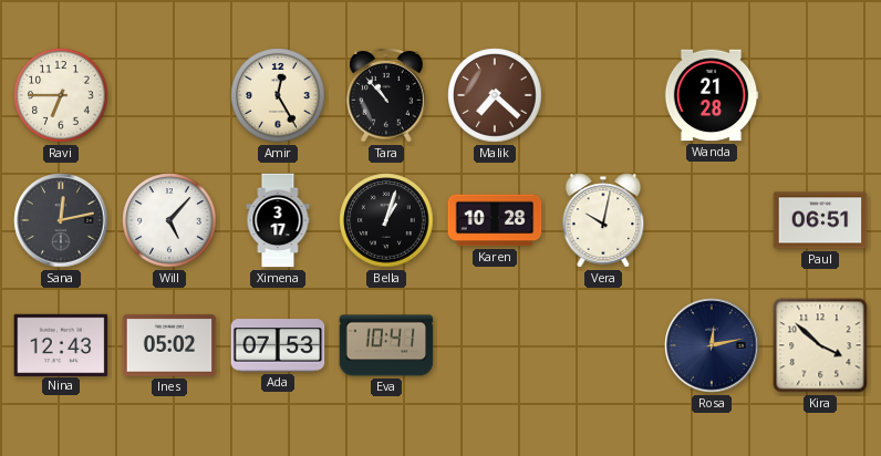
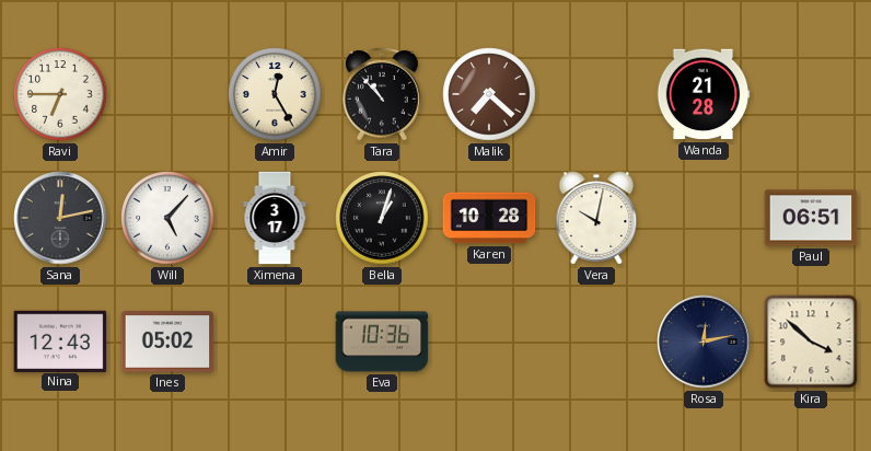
Ada: 07:53 -> none (278, 345)
Eva: 10:41 -> 10:36 (382, 342)
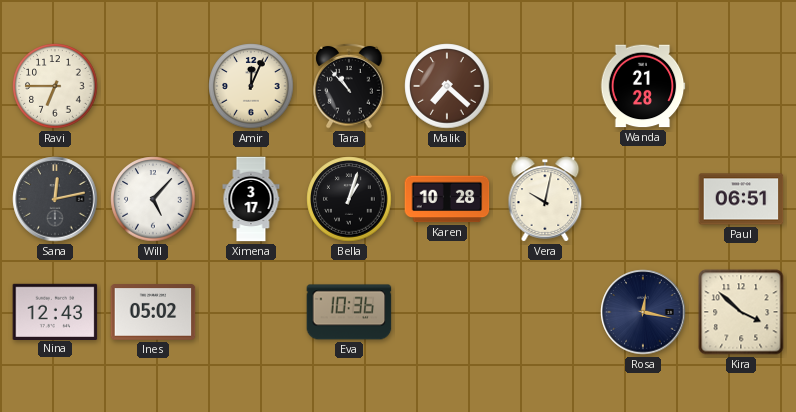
Amir: 12:25 -> 12:04 (251, 86)
Rosa: 12:13 -> 12:17 (643, 312)
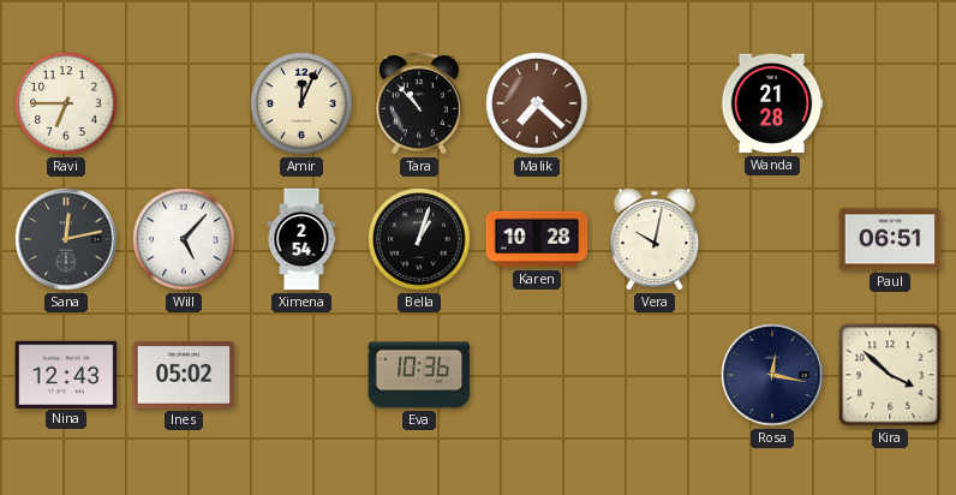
Ximena: 3:17 -> 2:54 (301, 239)
